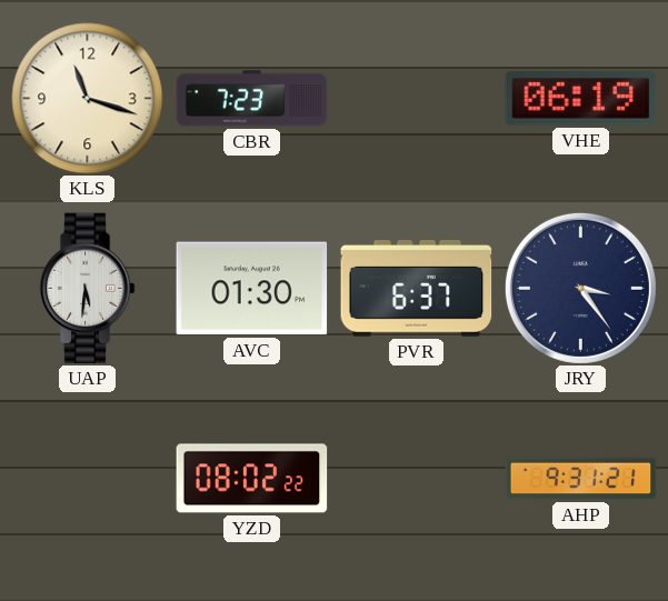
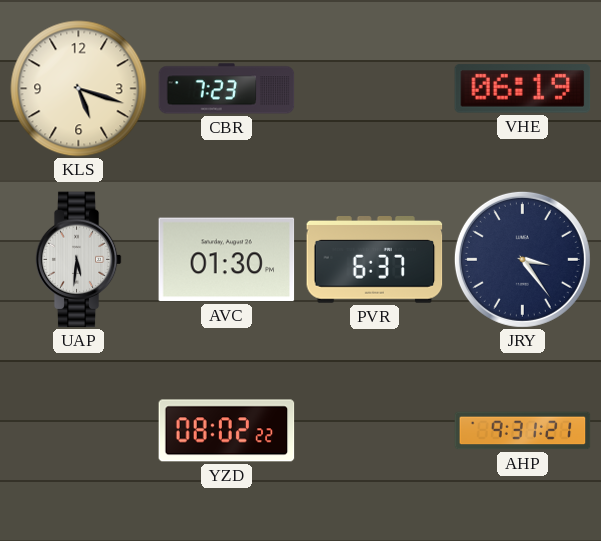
KLS: 11:18 -> 5:18 (79, 89)
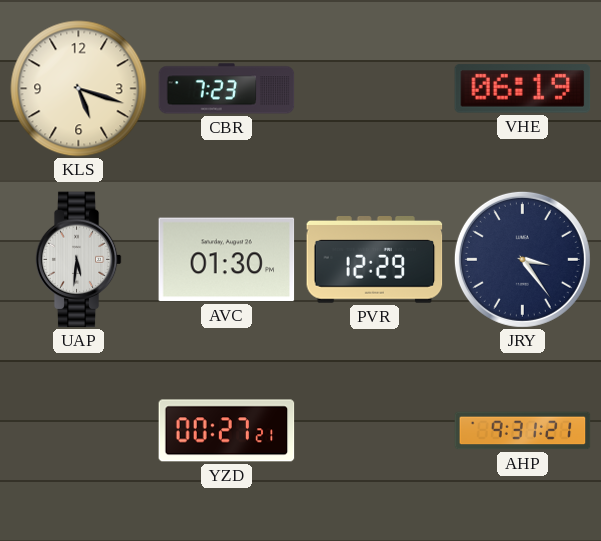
PVR: 6:37 -> 12:29 (375, 260)
YZD: 08:02 -> 00:27 (227, 431)
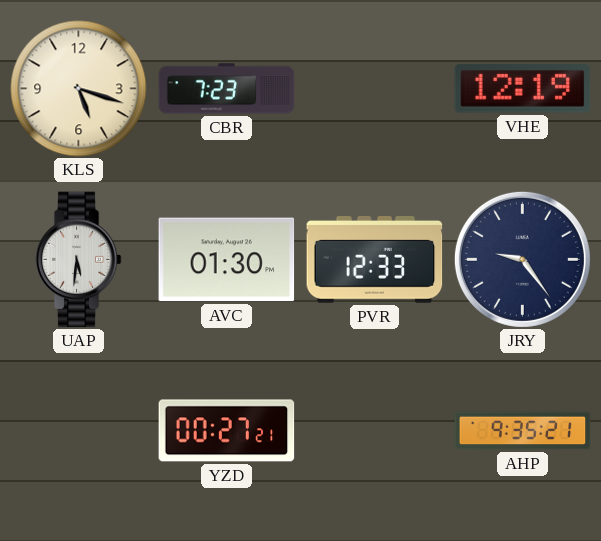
VHE: 06:19 -> 12:19 (523, 89)
PVR: 12:29 -> 12:33 (375, 260)
JRY: 3:24 -> 9:24 (522, 259)
AHP: 9:31 -> 9:35 (523, 431)
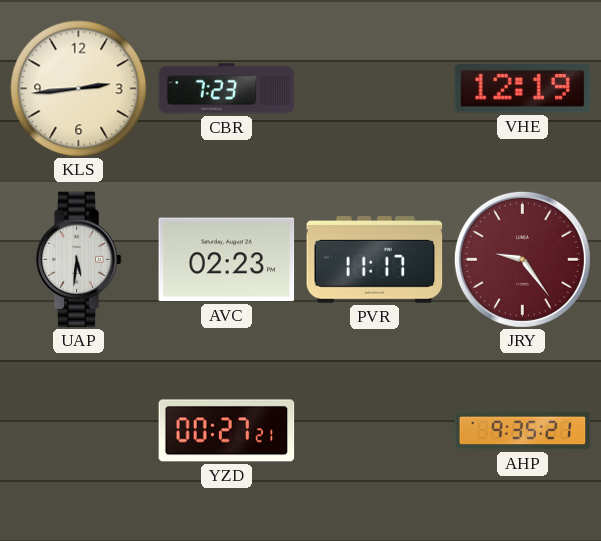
KLS: 5:18 -> 2:44 (79, 89)
AVC: 01:30 -> 02:23 (227, 260)
PVR: 12:33 -> 11:17 (375, 260)
JRY dial: navy -> burgundy (522, 259)
